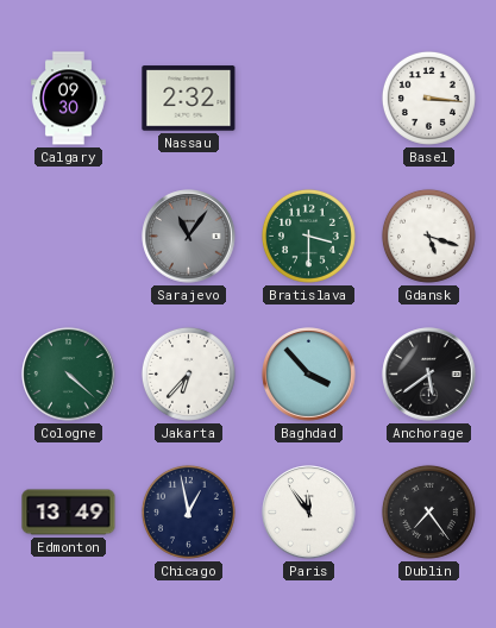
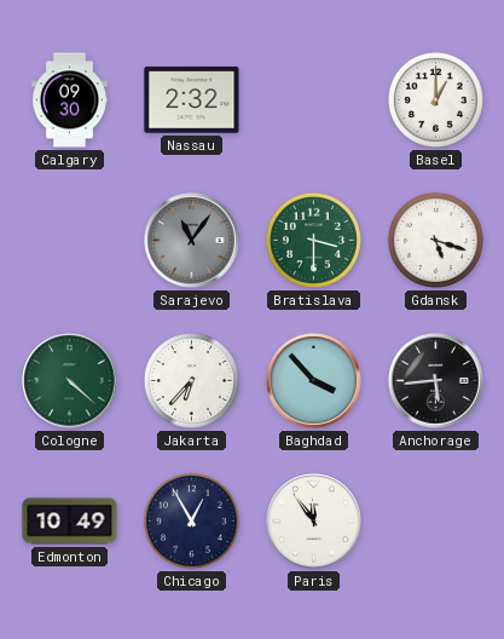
Basel: 3:16 -> 1:00 (435, 99)
Anchorage: 5:39 -> 5:44 (436, 381)
Edmonton: 13:49 -> 10:49 (70, 522)
Chicago: 12:58 -> 12:55 (191, 520)
Dublin: 7:24 -> none (428, 511)
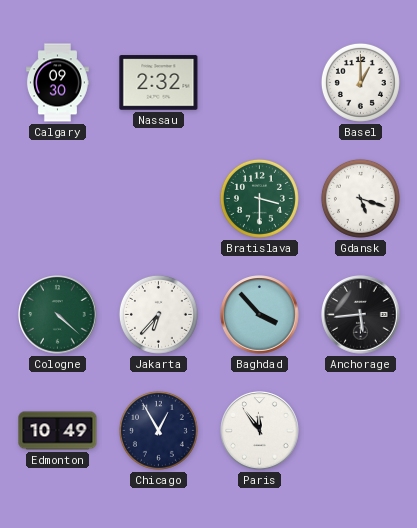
Sarajevo: 11:06 -> none (192, 241)
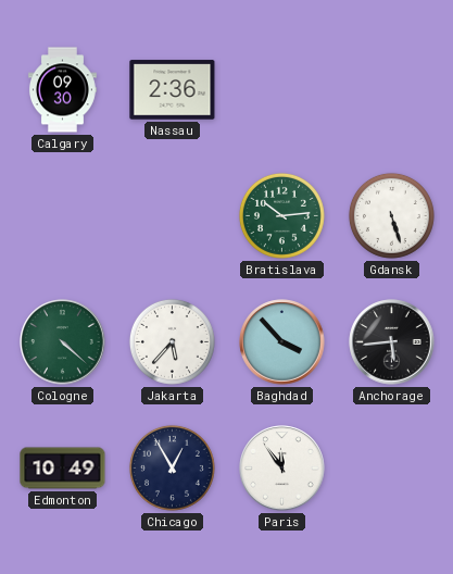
Nassau: 2:32 -> 2:36 (173, 90)
Basel: 1:00 -> none (360, 82)
Bratislava: 3:30 -> 10:14 (281, 215)
Gdansk: 5:18 -> 5:27 (391, 215)
Jakarta: 6:37 -> 5:37 (172, 341)
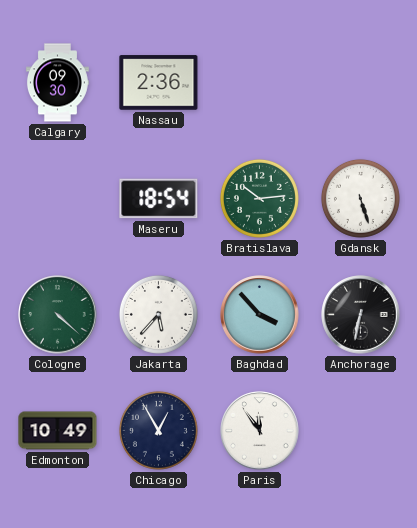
Maseru: none -> 18:54 (159, 199)
Anchorage: 5:44 -> 6:32 (361, 315)
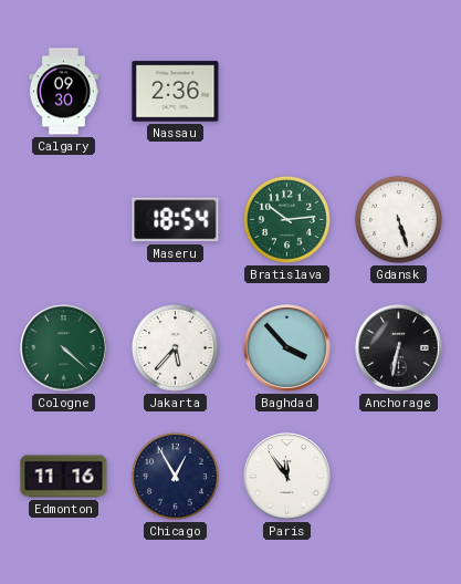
Edmonton: 10:49 -> 11:16 (64, 477)
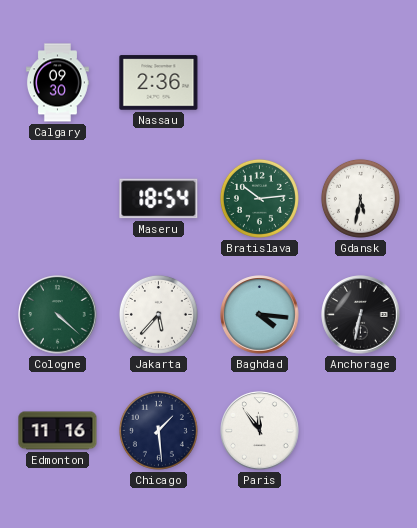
Gdansk: 5:27 -> 5:32 (360, 198)
Baghdad: 3:53 -> 4:16 (260, 315)
Chicago: 12:55 -> 1:29 (158, 430)
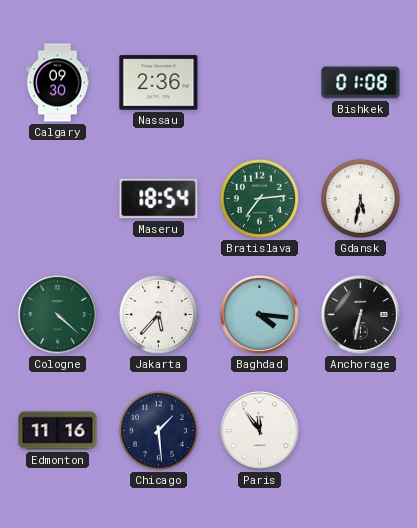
Bishkek: none -> 01:08 (361, 83)
Bratislava: 10:14 -> 7:14 (259, 198)
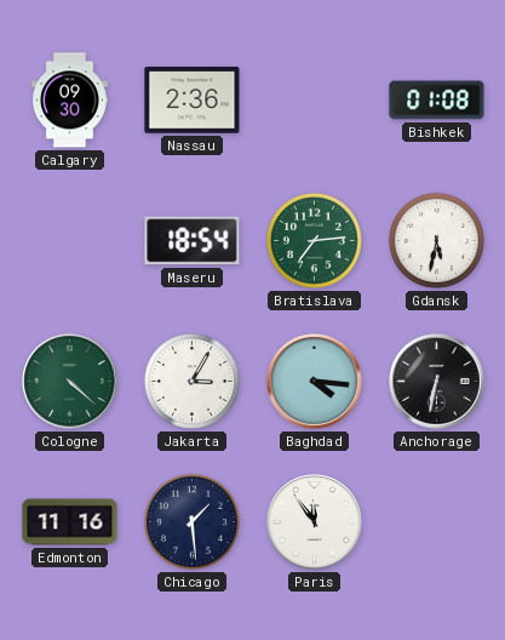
Jakarta: 5:37 -> 3:05 (191, 381)
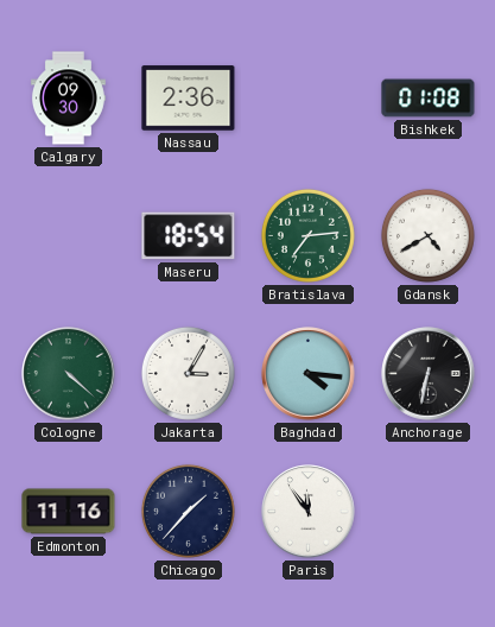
Gdansk: 5:32 -> 4:40 (427, 235)
Chicago: 1:29 -> 1:37 (188, 511)
